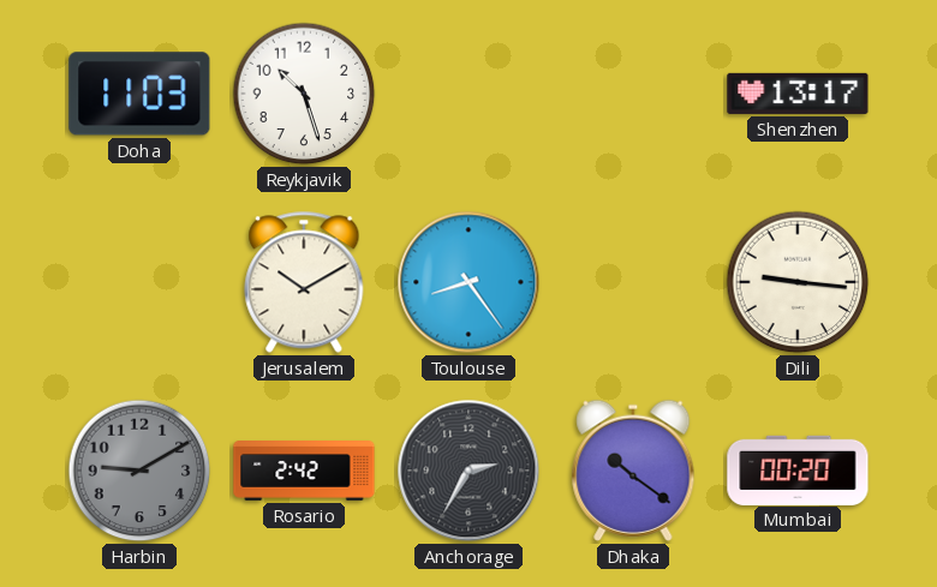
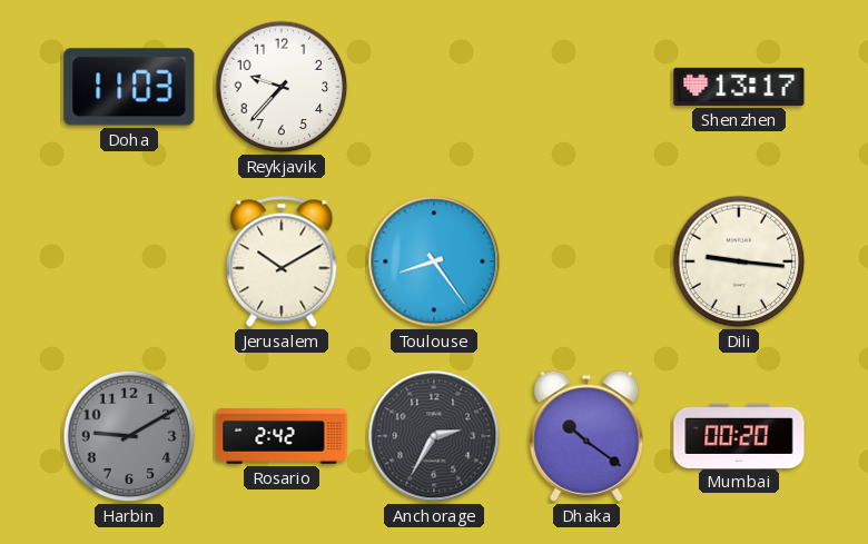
Reykjavik: 10:27 -> 9:37 (282, 87)
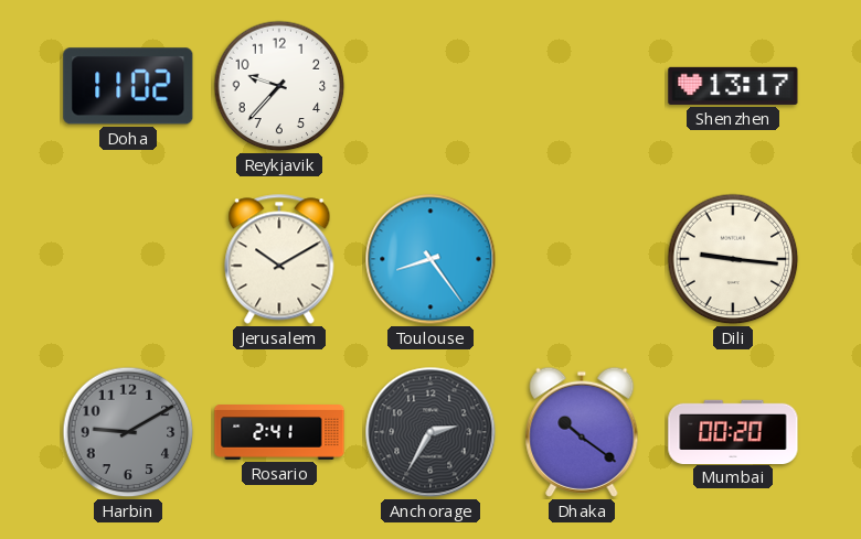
Doha: 11:03 -> 11:02 (128, 86)
Rosario: 2:42 -> 2:41 (279, 433)
